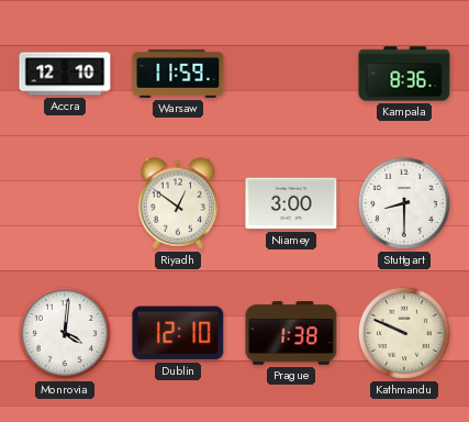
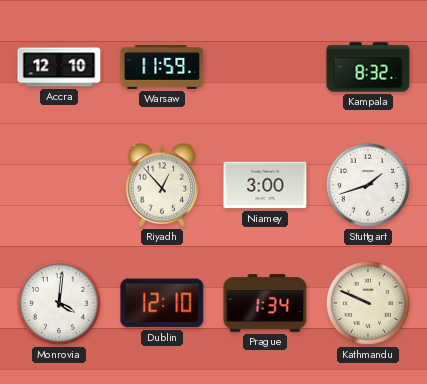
Kampala: 8:36 -> 8:32 (368, 67)
Riyadh: 12:51 -> 12:53 (162, 185)
Stuttgart: 8:30 -> 1:42 (368, 185)
Prague: 1:38 -> 1:34 (265, 303)
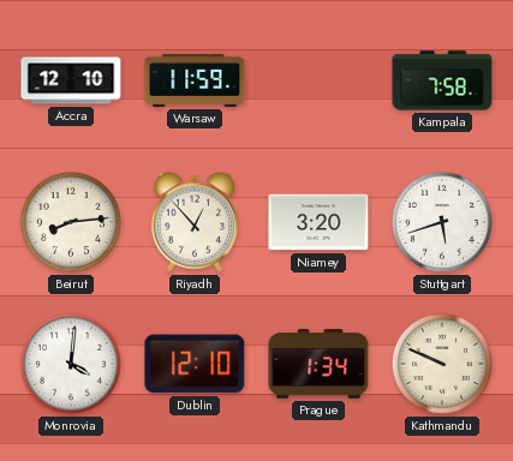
Kampala: 8:32 -> 7:58 (442, 80)
Beirut: none -> 8:14 (71, 222)
Niamey: 3:00 -> 3:20 (318, 222)
Stuttgart: 1:42 -> 5:42 (442, 222)
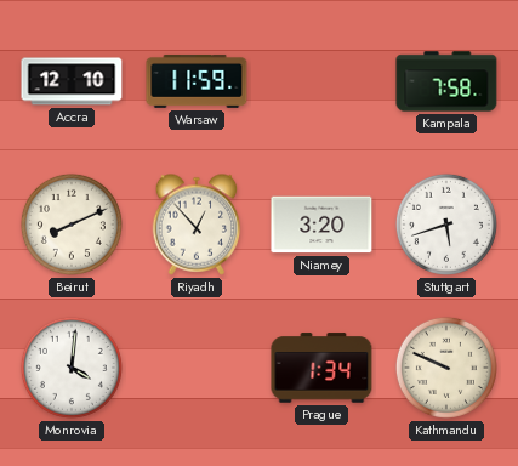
Beirut: 8:14 -> 8:11 (72, 225)
Dublin: 12:10 -> none (195, 364)
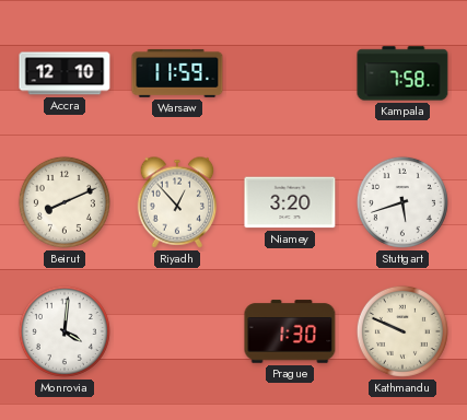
Prague: 1:34 -> 1:30 (290, 331)
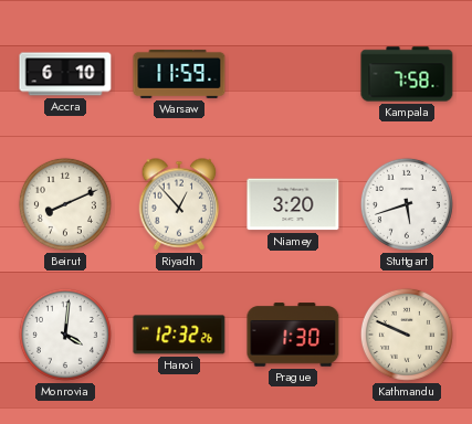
Accra: 12:10 -> 6:10 (65, 74)
Hanoi: none -> 12:32 (179, 335)
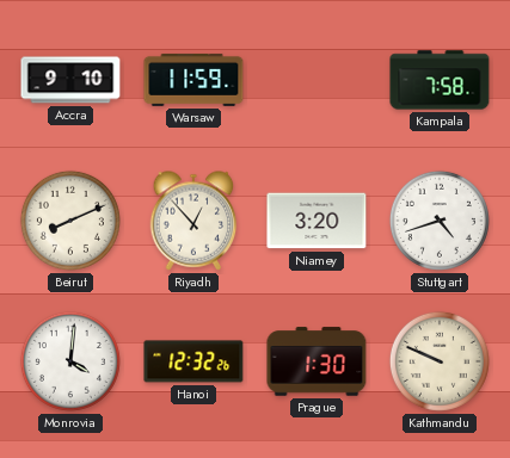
Accra: 6:10 -> 9:10 (70, 80)
Stuttgart: 5:42 -> 4:42 (440, 221)
